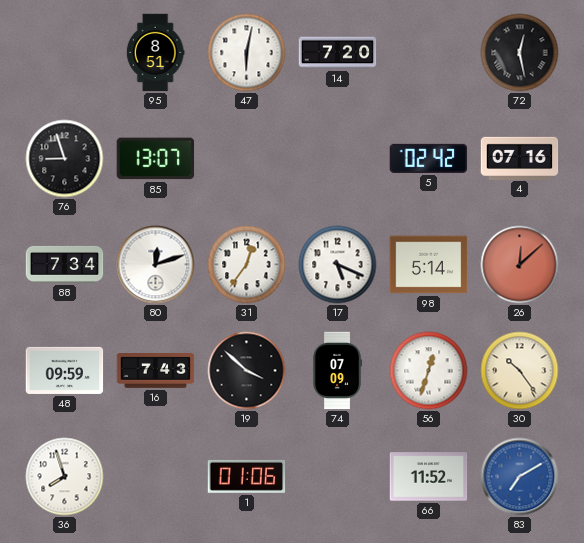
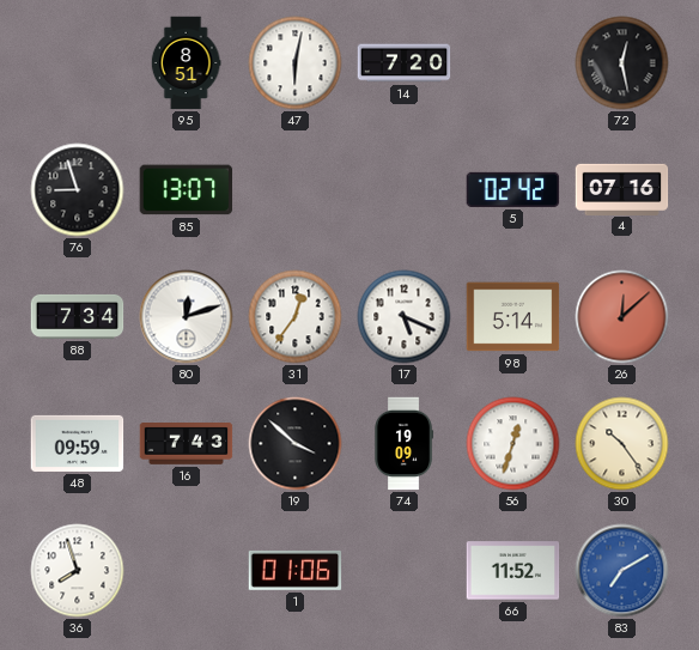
74: 07:09 -> 19:09 (405, 444)
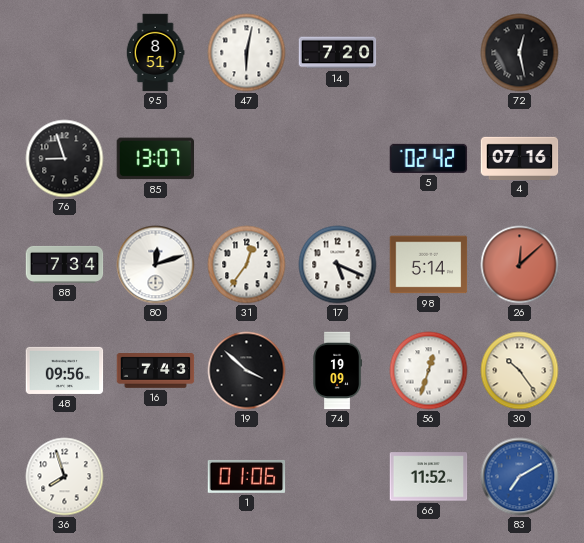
48: 09:59 -> 09:56 (65, 370)
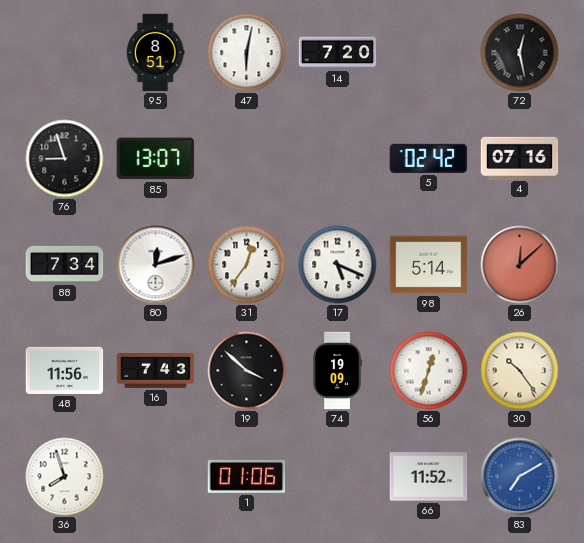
48: 09:56 -> 11:56 (65, 370)
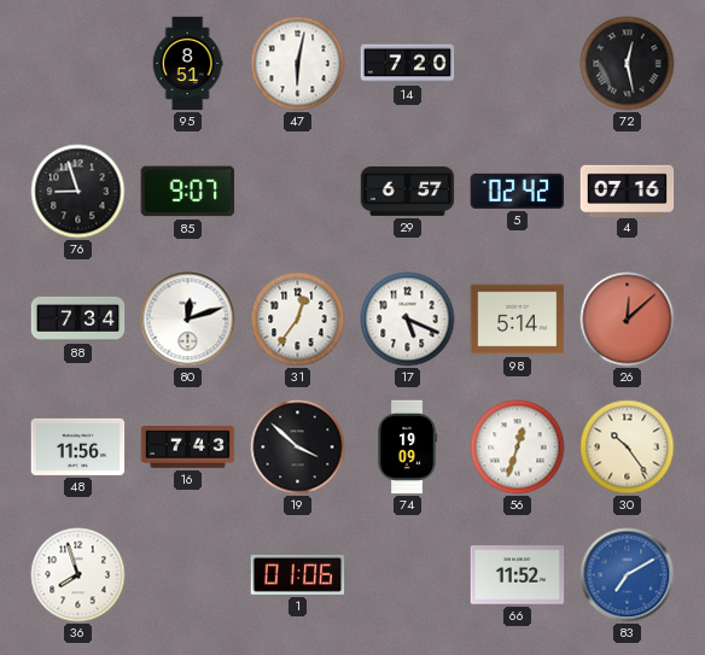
85: 13:07 -> 9:07 (187, 192)
29: none -> 6:57 (408, 192)
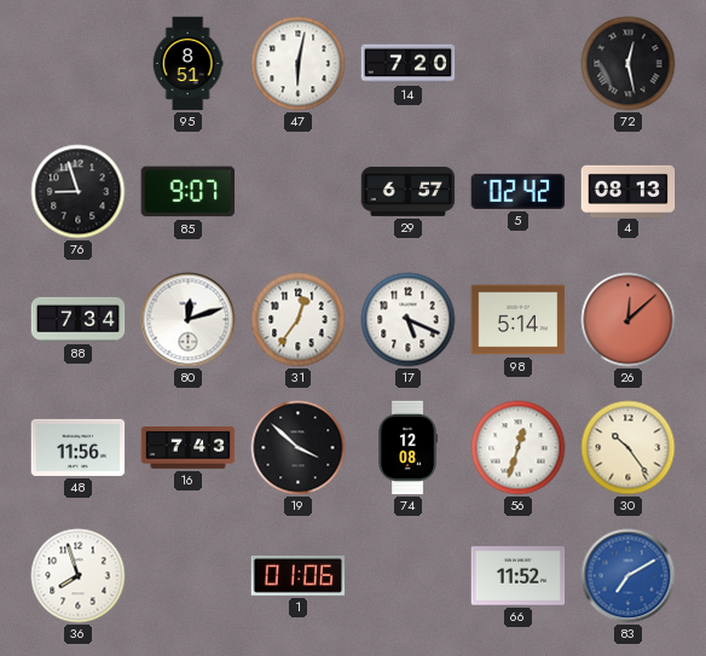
4: 07:16 -> 08:13 (629, 191)
74: 19:09 -> 12:08 (409, 448)
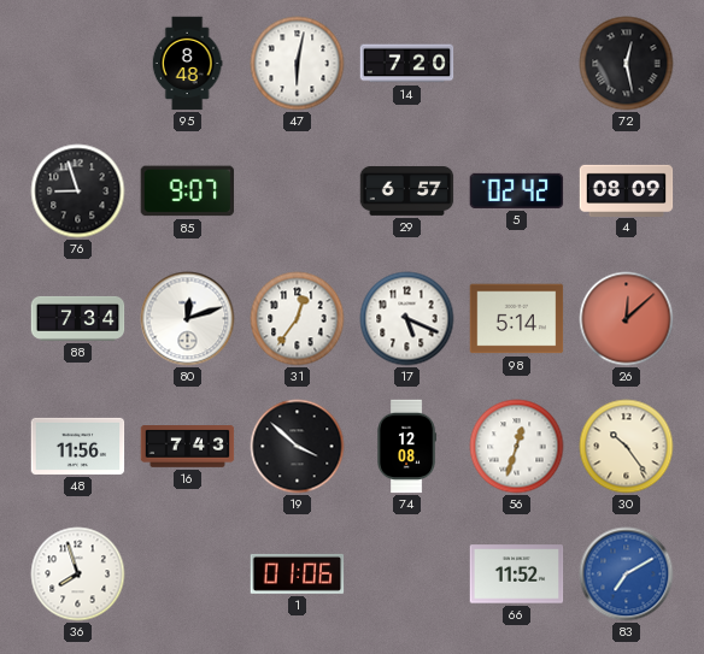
95: 8:51 -> 8:48 (187, 64)
4: 08:13 -> 08:09 (627, 190)
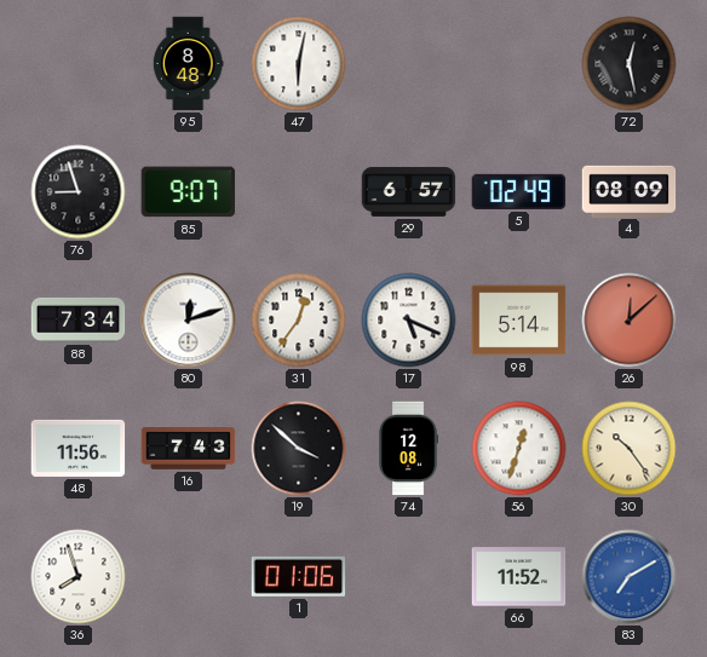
14: 7:20 -> none (407, 64)
5: 02:42 -> 02:49 (519, 191)
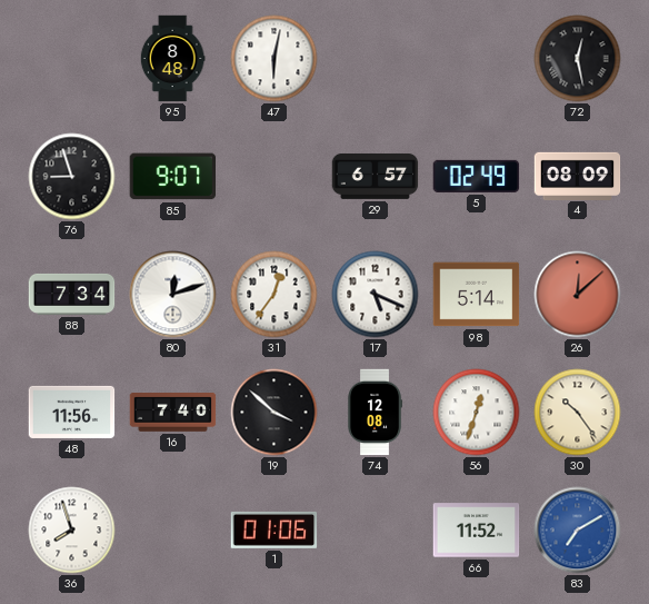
16: 7:43 -> 7:40 (173, 413)
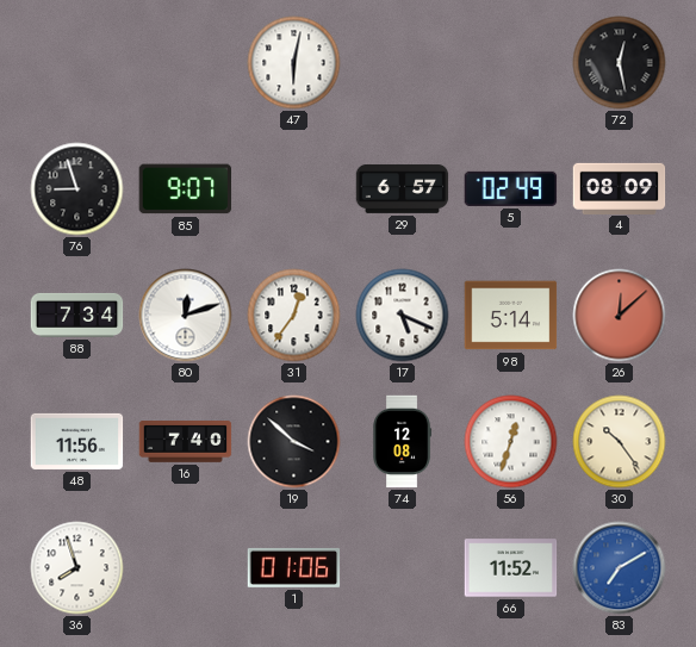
95: 8:48 -> none (172, 59)
